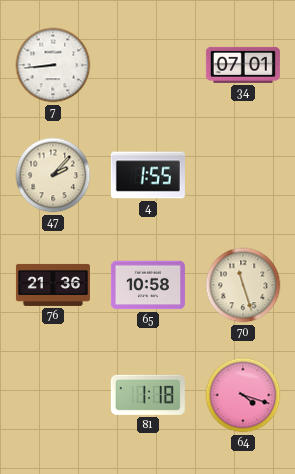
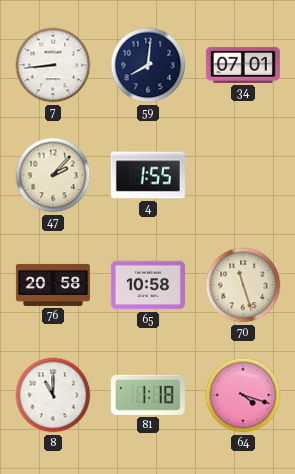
59: none -> 8:01 (148, 65)
76: 21:36 -> 20:58 (53, 285)
8: none -> 11:00 (53, 395)
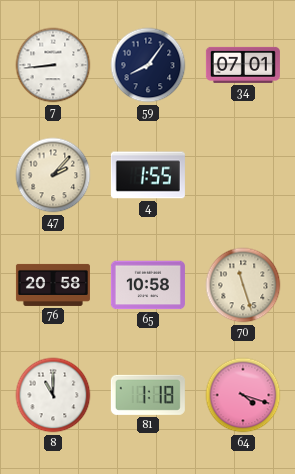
59: 8:01 -> 8:06 (148, 65)
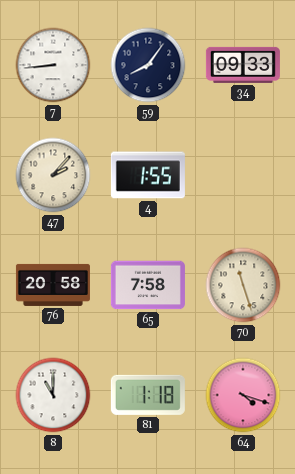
34: 07:01 -> 09:33 (243, 65)
65: 10:58 -> 7:58 (148, 285)
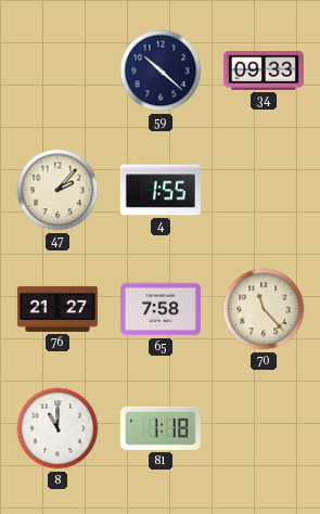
7: 8:44 -> none (53, 65)
59: 8:06 -> 10:22 (161, 70)
76: 20:58 -> 21:27 (57, 309)
70: 11:27 -> 11:23 (264, 309)
64: 4:18 -> none (243, 395)
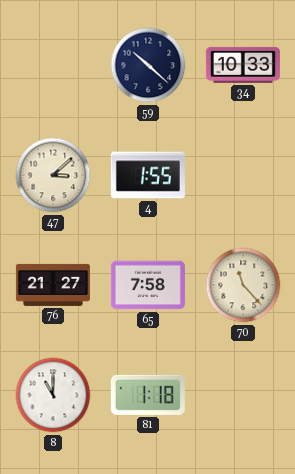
34: 09:33 -> 10:33 (243, 65)
47: 2:07 -> 3:08 (53, 175)
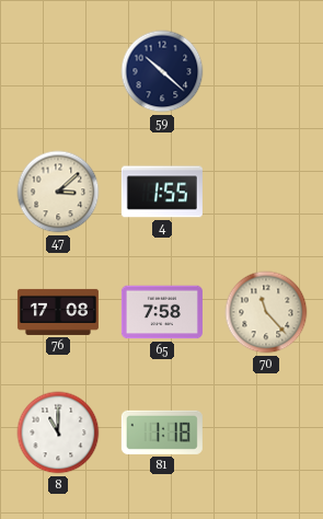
34: 10:33 -> none (243, 65)
76: 21:27 -> 17:08 (58, 312)
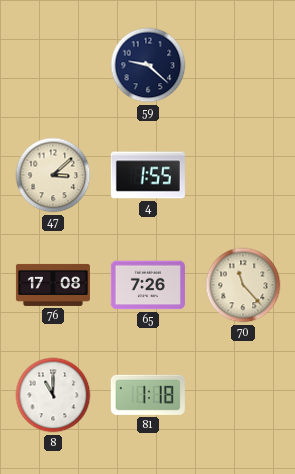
59: 10:22 -> 9:22 (148, 65)
65: 7:58 -> 7:26 (148, 285)
